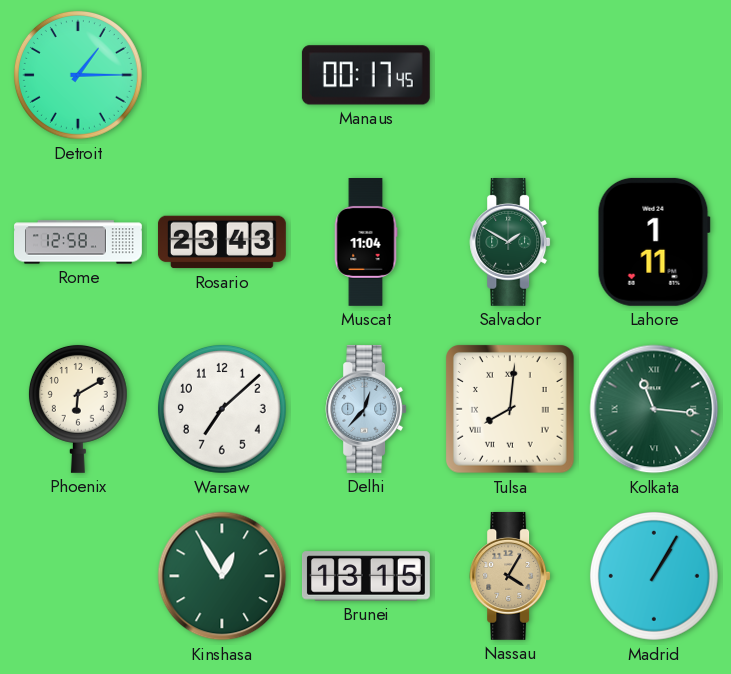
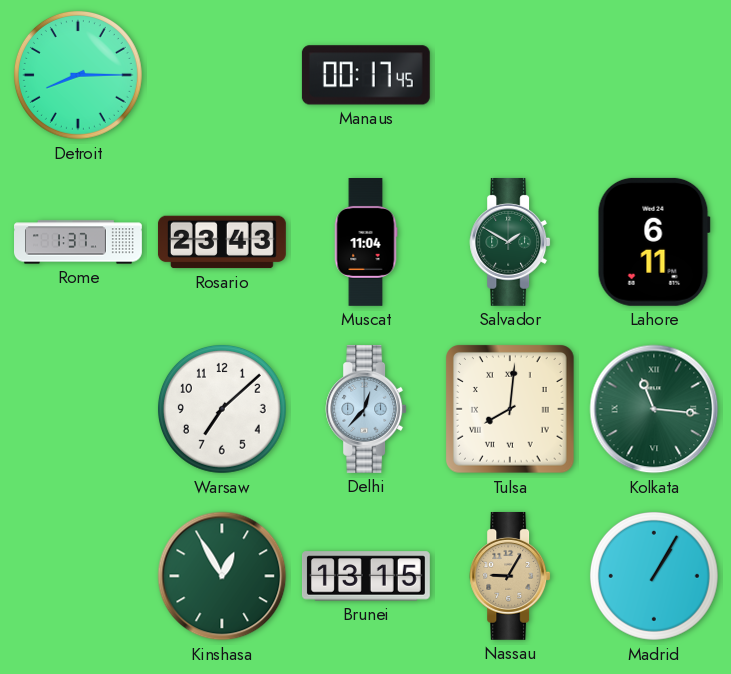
Detroit: 1:15 -> 8:15 (78, 75)
Rome: 12:58 -> 1:37 (79, 242)
Lahore: 1:11 -> 6:11 (654, 242)
Phoenix: 6:10 -> none (78, 409)
Nassau: 4:05 -> 9:05 (510, 576)
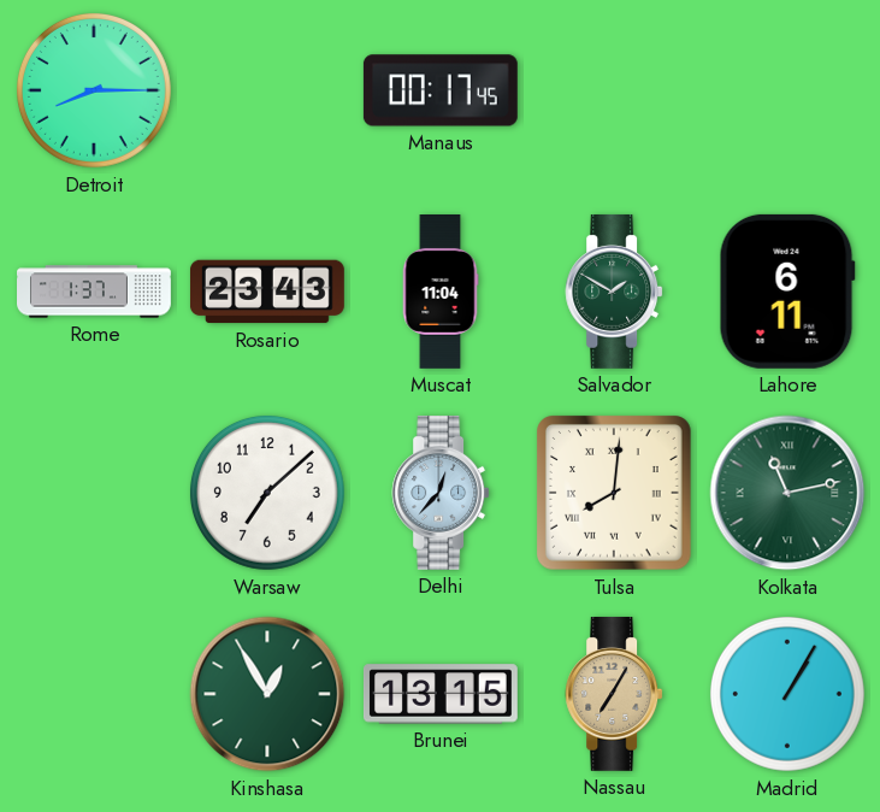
Kolkata: 11:16 -> 11:13 (787, 493)
Nassau: 9:05 -> 7:05 (614, 694)
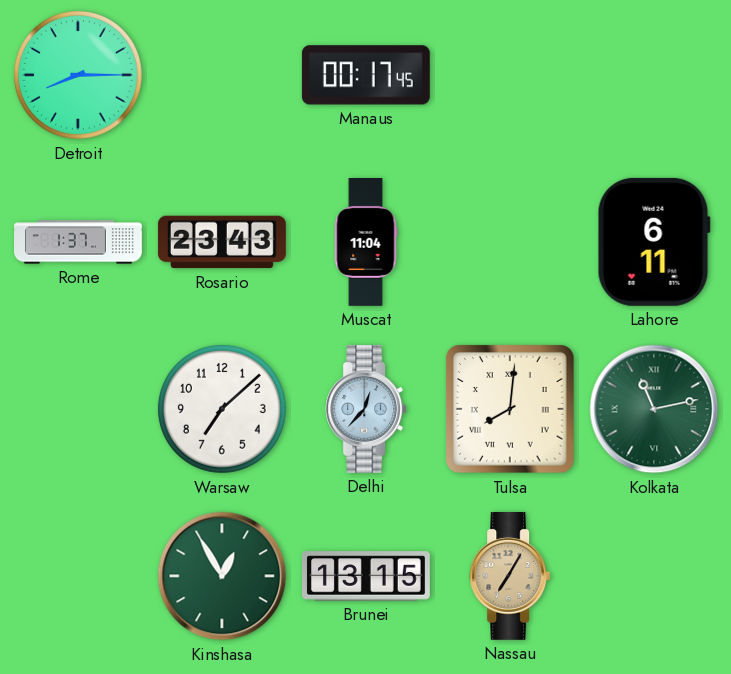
Salvador: 1:50 -> none (614, 292)
Madrid: 1:05 -> none (787, 694)
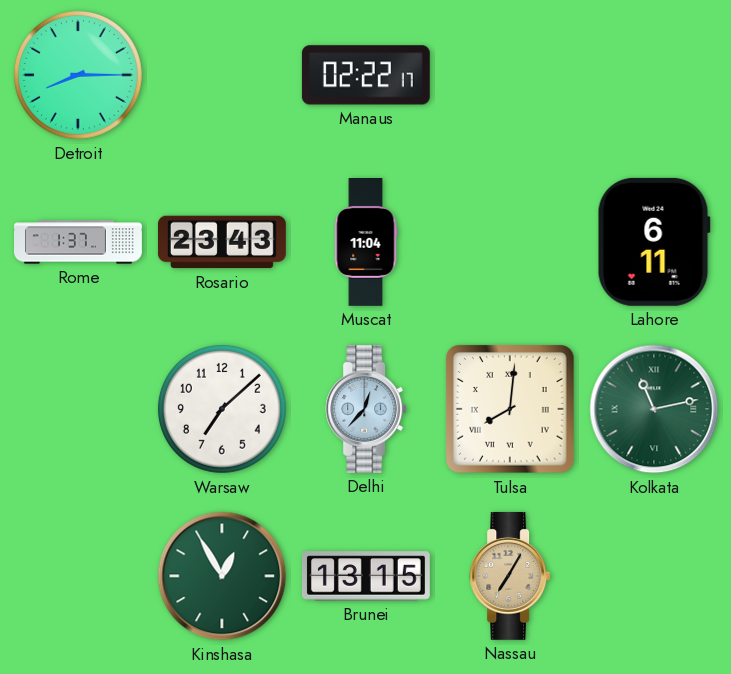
Manaus: 00:17 -> 02:22 (366, 75)
